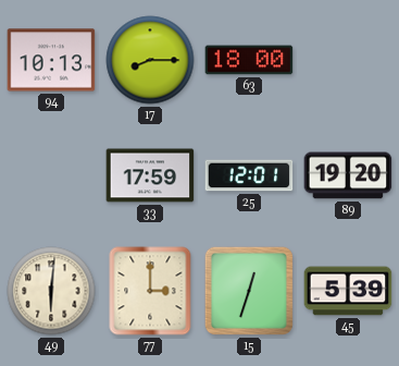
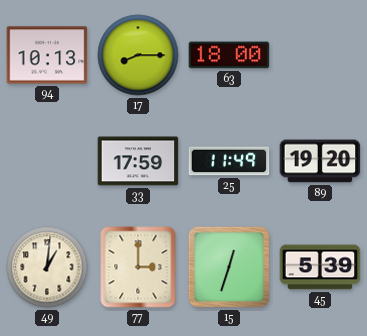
25: 12:01 -> 11:49 (229, 161)
49: 6:01 -> 1:01 (47, 267)
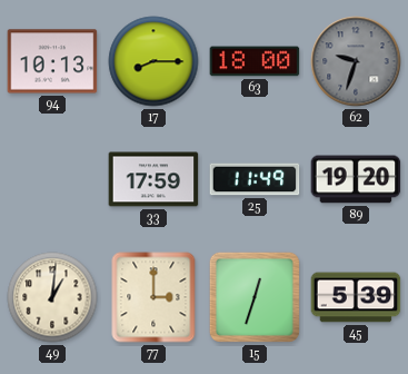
62: none -> 9:33 (356, 61)
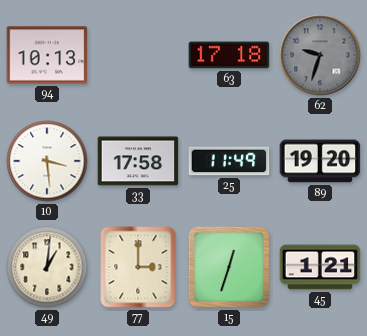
17: 8:15 -> none (153, 61)
63: 18:00 -> 17:18 (229, 55)
10: none -> 3:29 (47, 161)
33: 17:59 -> 17:58 (138, 161)
45: 5:39 -> 1:21 (320, 267)
